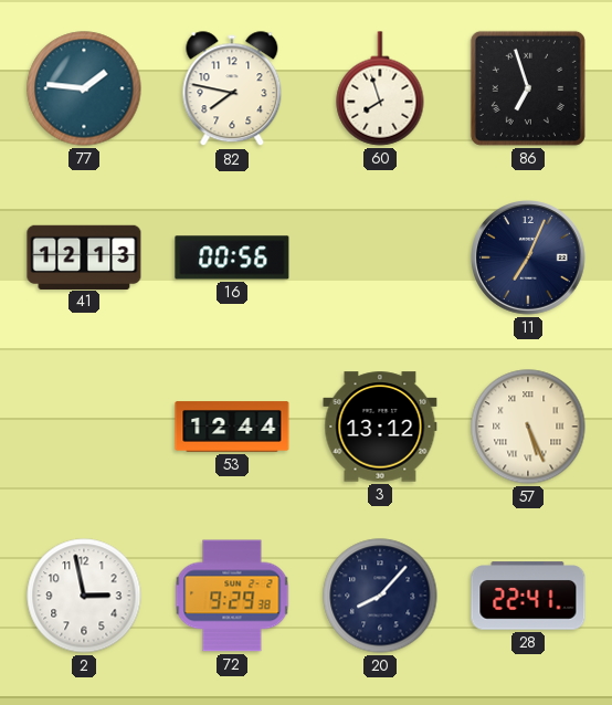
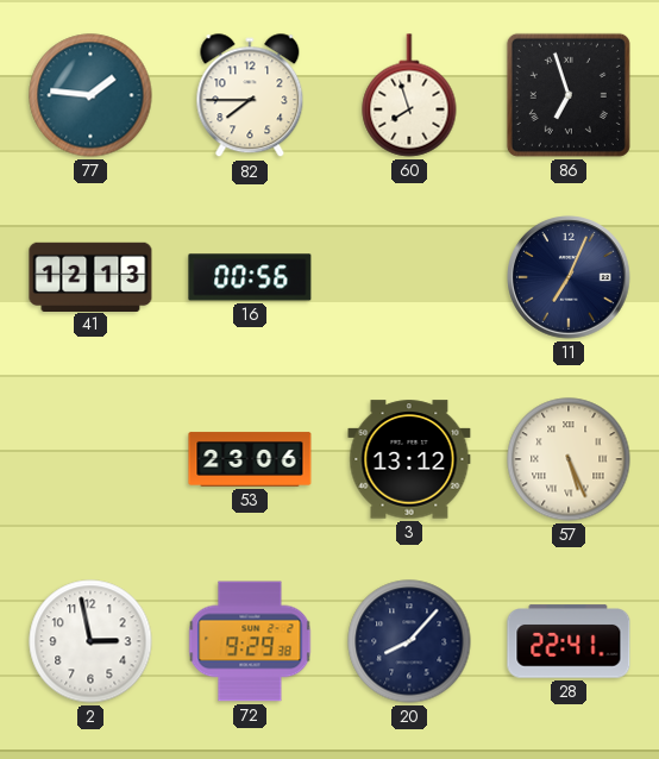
82: 7:47 -> 7:45 (250, 96)
53: 12:44 -> 23:06 (250, 459)
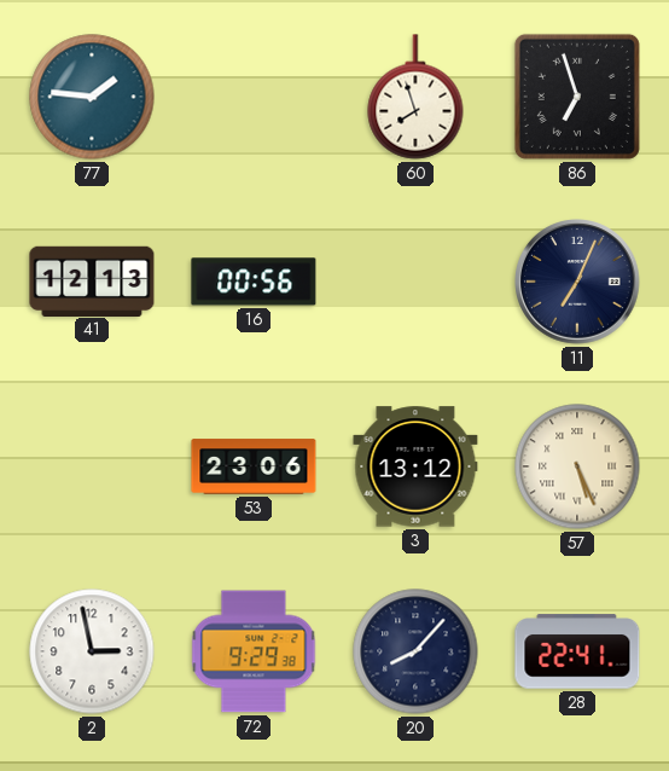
82: 7:45 -> none (250, 96)
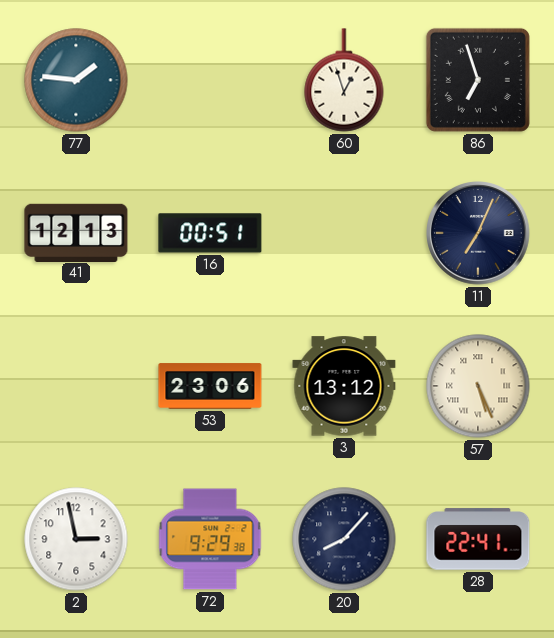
60: 7:57 -> 12:57 (344, 80)
16: 00:56 -> 00:51 (210, 233)
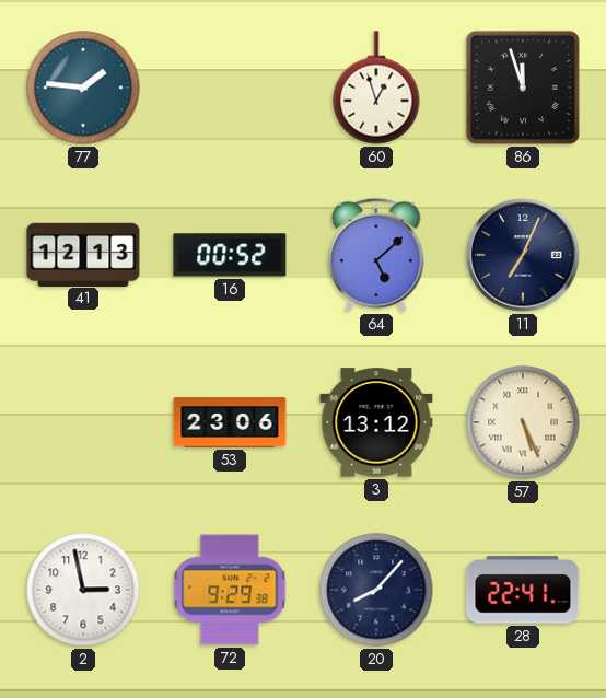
86: 6:57 -> 11:57 (523, 88)
16: 00:51 -> 00:52 (230, 255)
64: none -> 5:08 (376, 255)
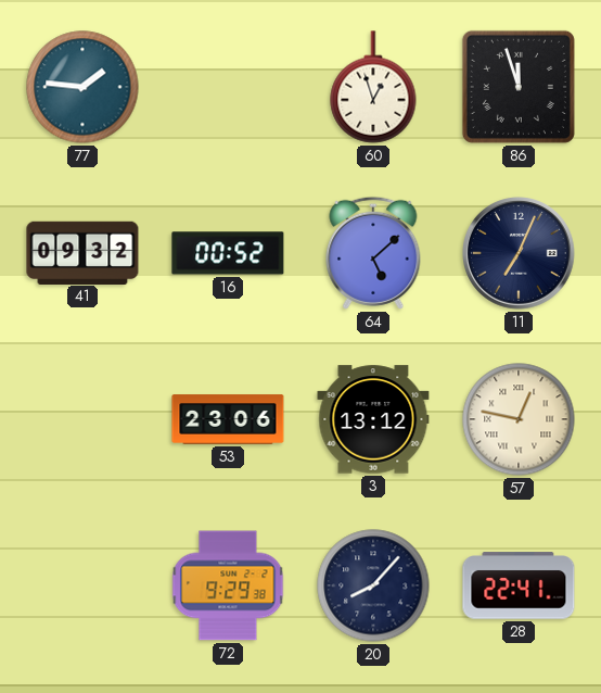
41: 12:13 -> 09:32 (82, 252)
57: 5:26 -> 12:47 (519, 419)
2: 2:58 -> none (83, 590)
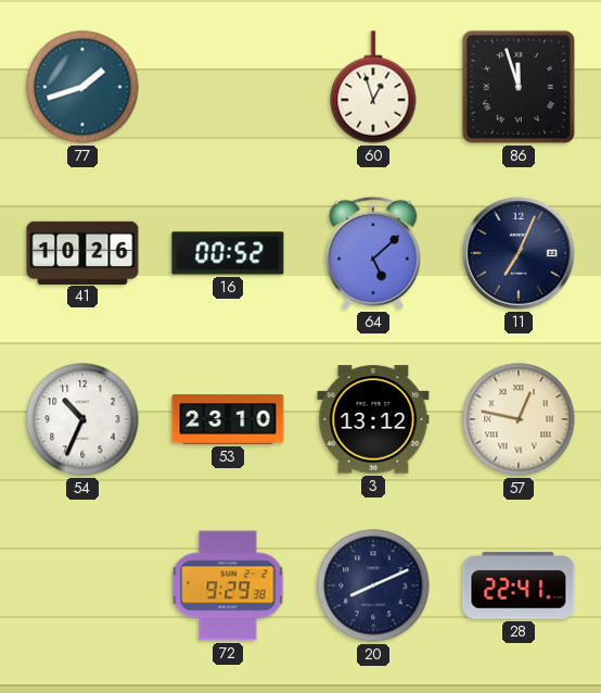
77: 1:46 -> 1:42 (82, 87)
41: 09:32 -> 10:26 (82, 252)
54: none -> 10:34 (82, 419)
53: 23:06 -> 23:10 (228, 419)
20: 8:07 -> 8:11 (373, 585)
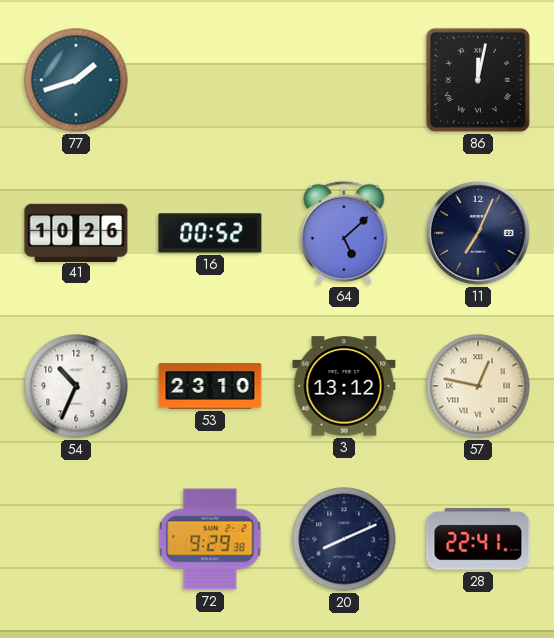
60: 12:57 -> none (373, 87)
86: 11:57 -> 12:02 (478, 80)
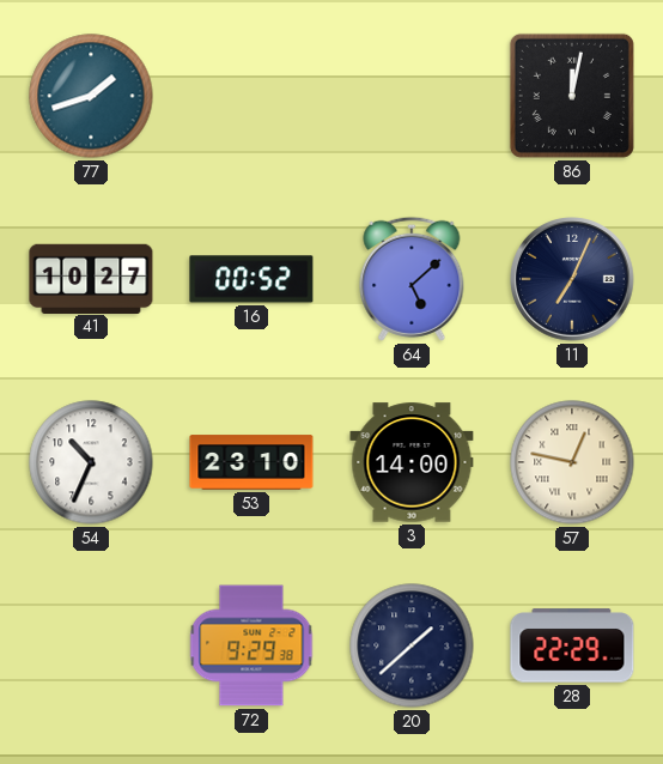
41: 10:26 -> 10:27 (91, 278)
3: 13:12 -> 14:00 (412, 462)
20: 8:11 -> 1:38 (412, 645)
28: 22:41 -> 22:29 (572, 645)
